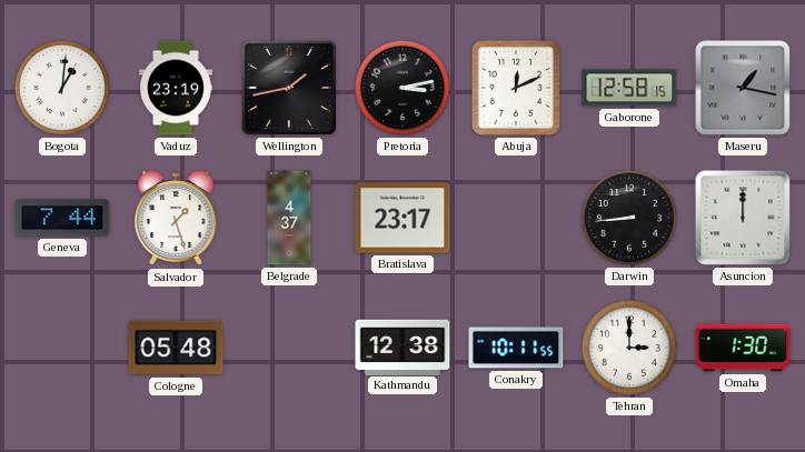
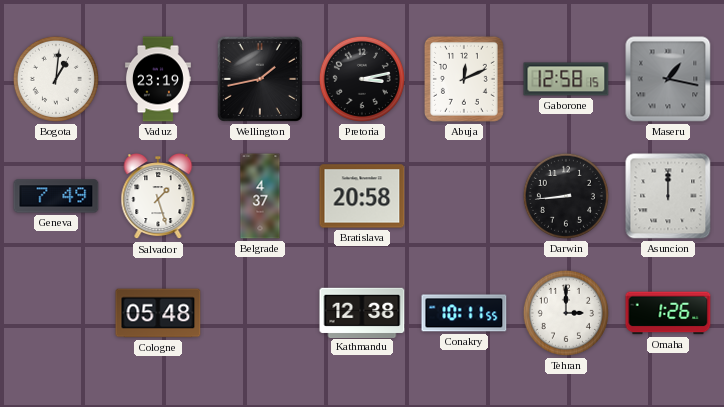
Geneva: 7:44 -> 7:49 (56, 196)
Bratislava: 23:17 -> 20:58 (362, 196)
Omaha: 1:30 -> 1:26 (668, 313)
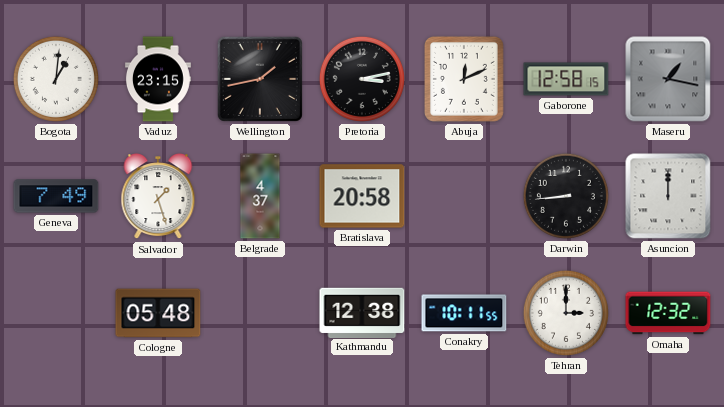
Vaduz: 23:19 -> 23:15 (158, 79)
Omaha: 1:26 -> 12:32 (668, 313)
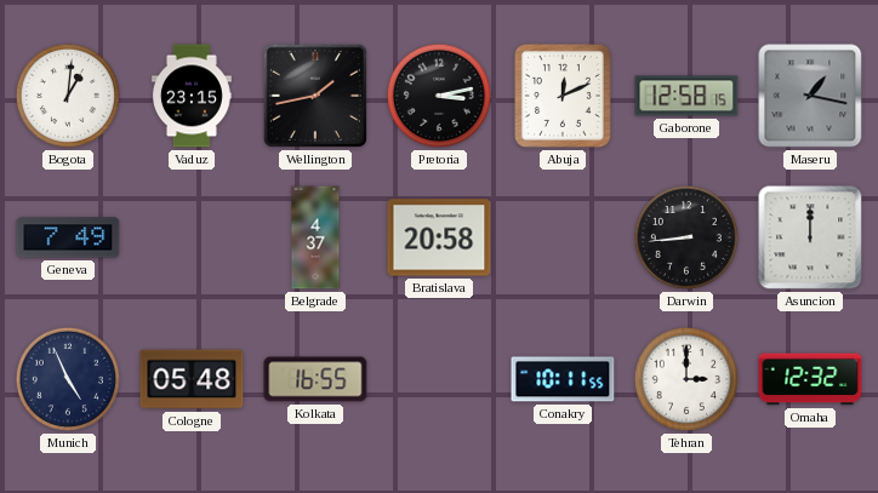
Salvador: 1:27 -> none (158, 197)
Munich: none -> 4:56 (68, 379)
Kolkata: none -> 16:55 (315, 379)
Kathmandu: 12:38 -> none (362, 312)
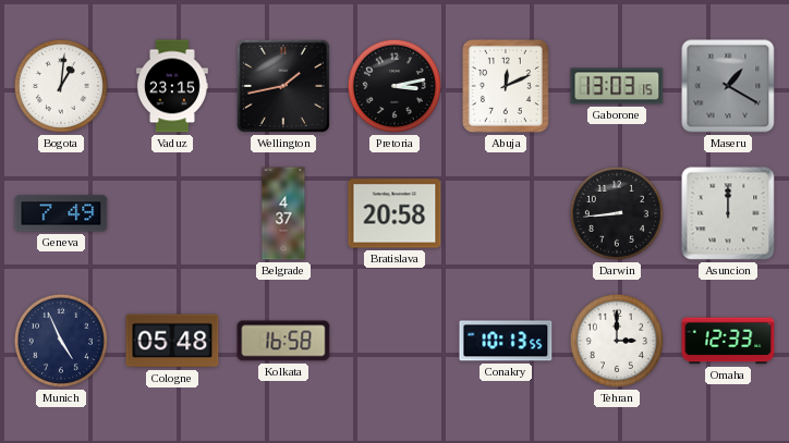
Gaborone: 12:58 -> 13:03 (617, 86)
Maseru: 1:17 -> 1:20 (728, 86)
Kolkata: 16:55 -> 16:58 (283, 341)
Conakry: 10:11 -> 10:13 (506, 341)
Omaha: 12:32 -> 12:33 (728, 341)
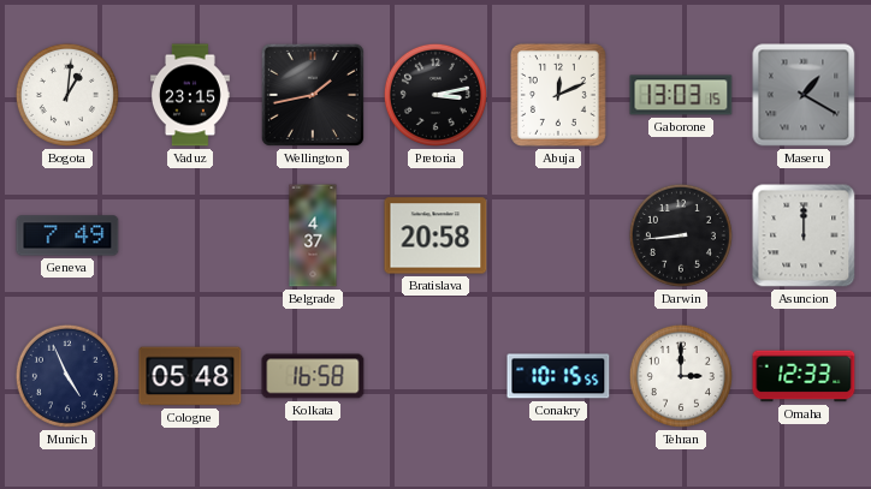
Conakry: 10:13 -> 10:15 (558, 376)
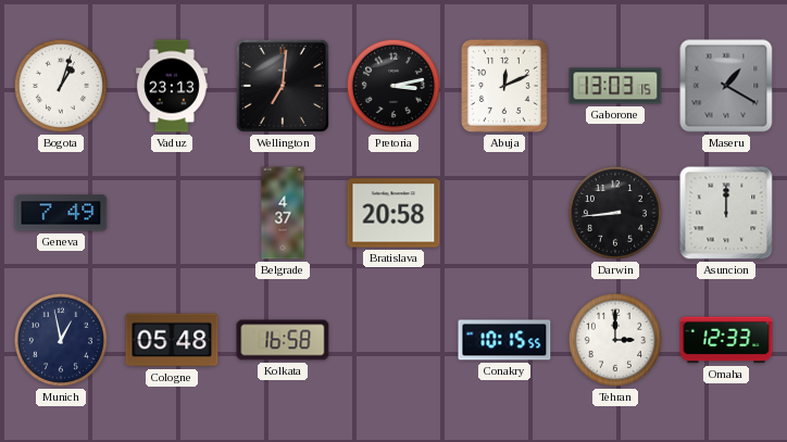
Bogota: 1:01 -> 1:03 (61, 86)
Vaduz: 23:15 -> 23:13 (172, 86)
Wellington: 1:43 -> 7:01 (283, 86)
Munich: 4:56 -> 12:58 (61, 340)
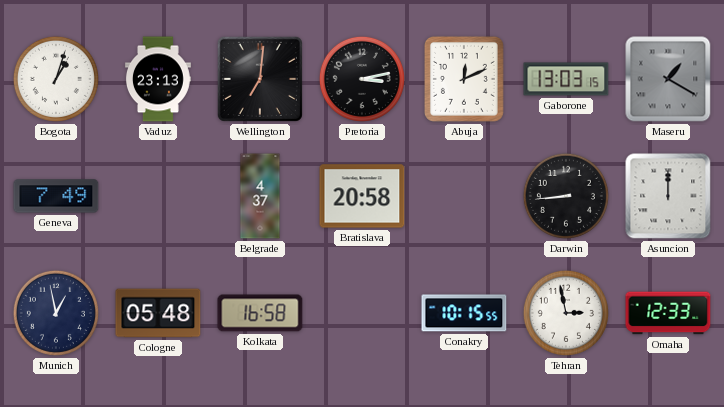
Tehran: 3:00 -> 2:58 (566, 313)
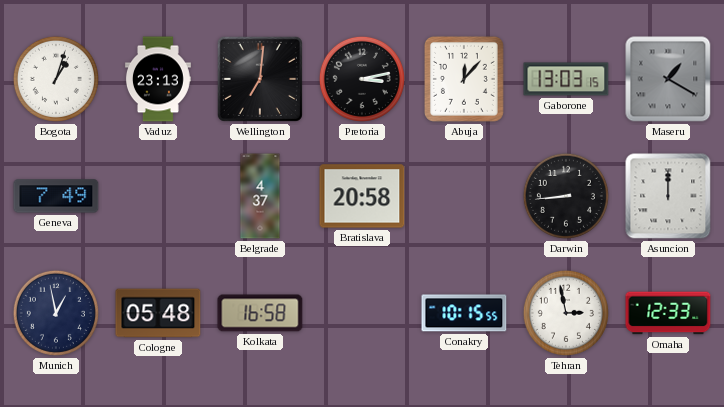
Abuja: 12:11 -> 12:07 (464, 79)
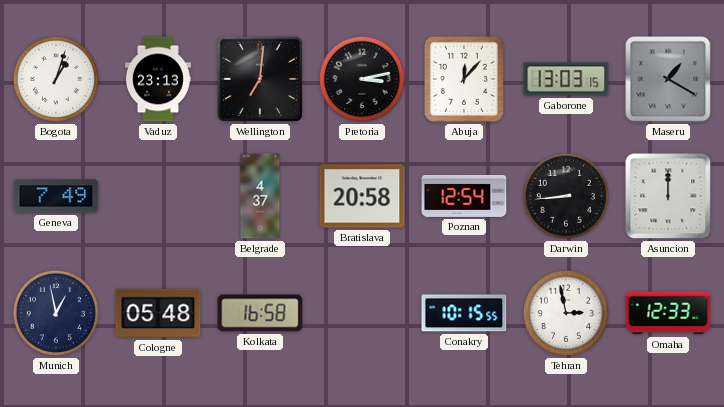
Poznan: none -> 12:54 (464, 196)
